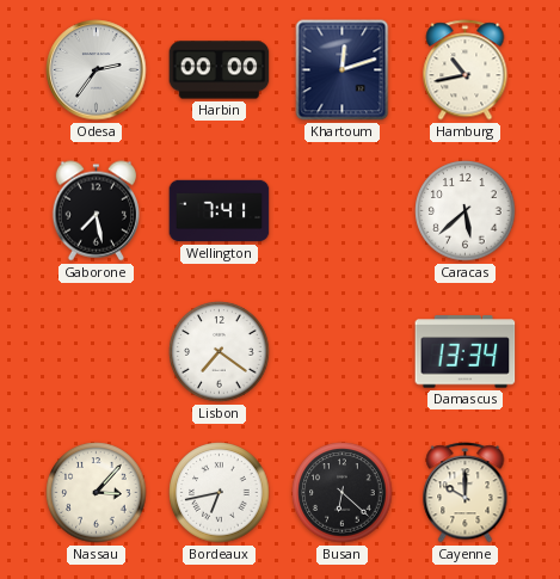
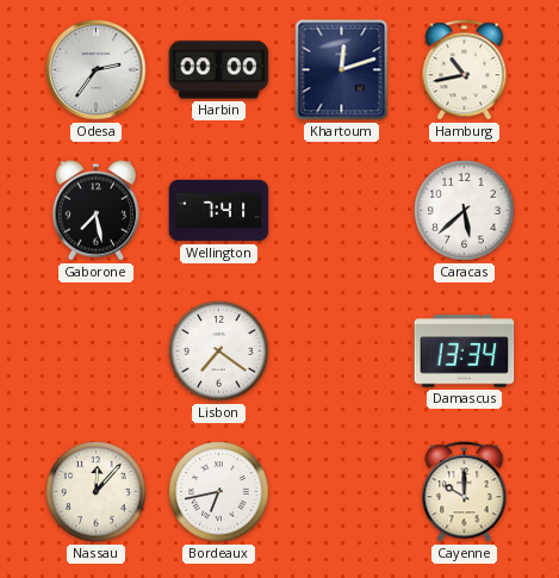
Nassau: 3:07 -> 12:07 (97, 492)
Busan: 6:22 -> none (343, 493)
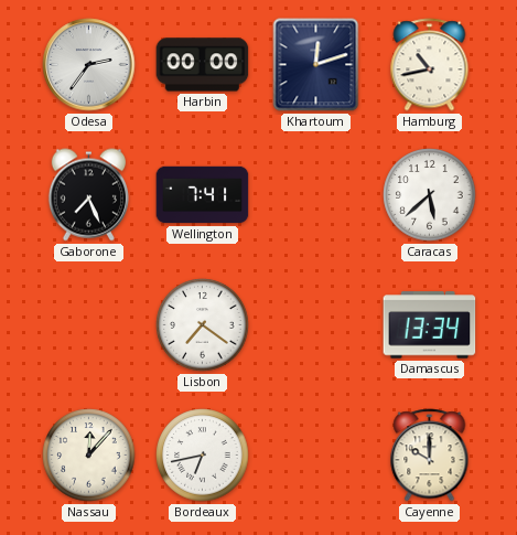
Gaborone: 7:28 -> 7:26 (88, 195)
